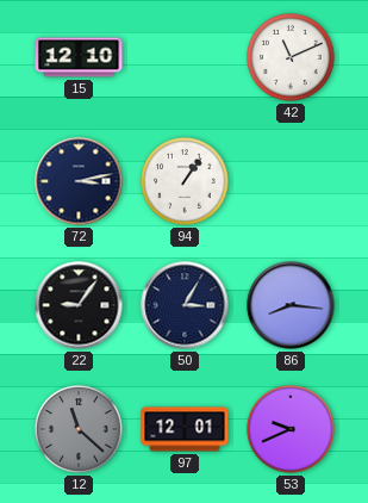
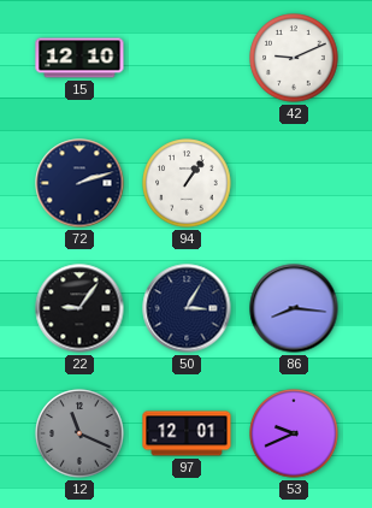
42: 11:11 -> 9:11 (294, 58)
72: 3:13 -> 2:12 (79, 183)
12: 11:22 -> 11:19 (79, 433)
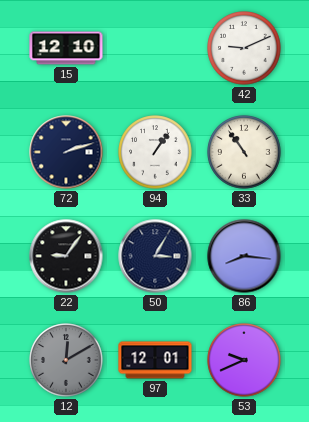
33: none -> 10:54 (244, 152)
12: 11:19 -> 12:10 (66, 360)
